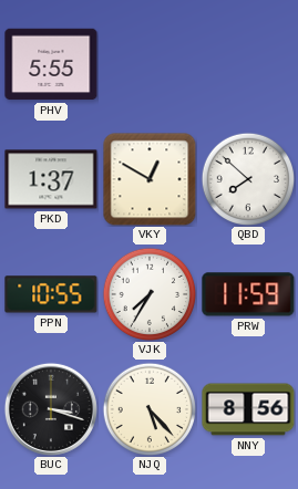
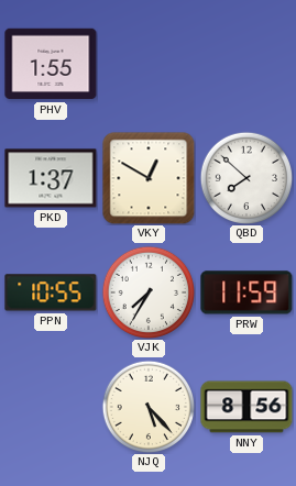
PHV: 5:55 -> 1:55 (51, 64)
BUC: 3:18 -> none (51, 409)
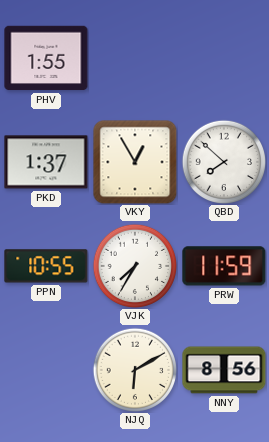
VKY: 12:50 -> 12:55 (135, 162)
NJQ: 5:23 -> 6:10 (135, 370)
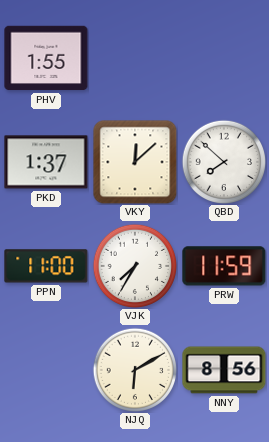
VKY: 12:55 -> 12:08 (135, 162)
PPN: 10:55 -> 11:00 (46, 266)
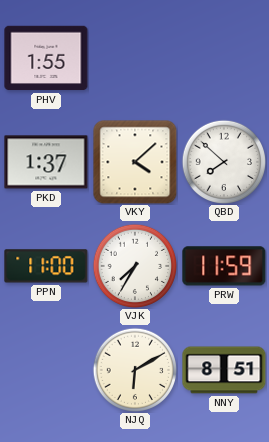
VKY: 12:08 -> 4:08 (135, 162)
NNY: 8:56 -> 8:51 (224, 370)
